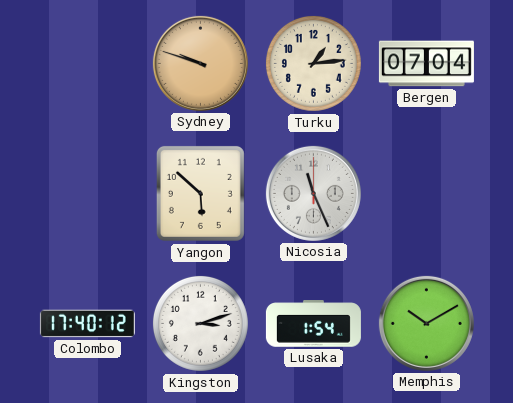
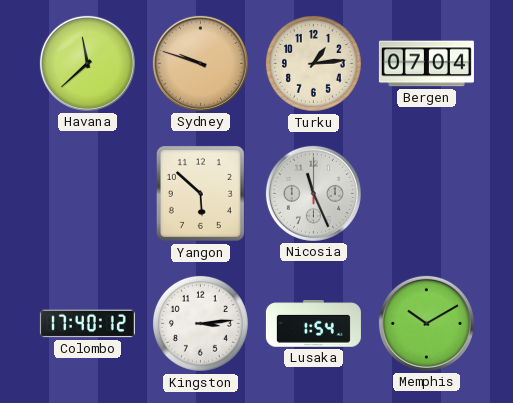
Havana: none -> 11:38 (87, 63)
Kingston: 3:12 -> 3:14 (200, 323)
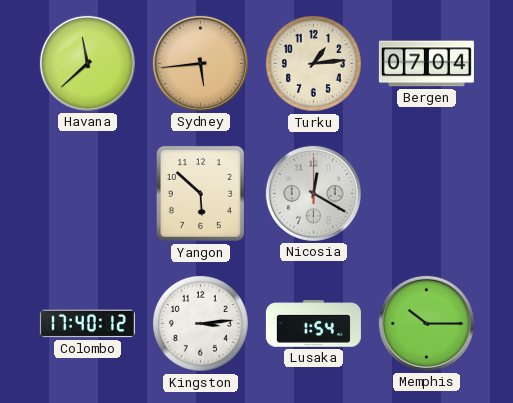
Sydney: 9:48 -> 5:44 (200, 63)
Nicosia: 11:26 -> 12:20 (313, 193)
Memphis: 10:10 -> 10:15 (426, 323)
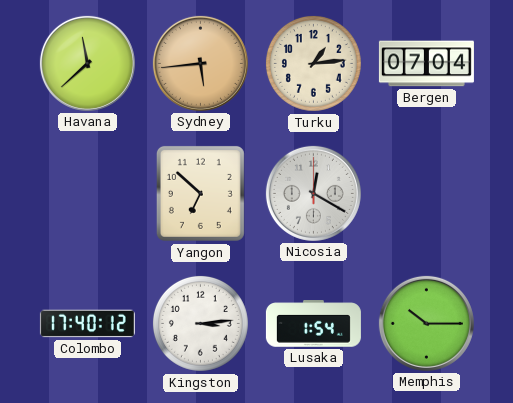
Yangon: 5:52 -> 6:52 (200, 193)
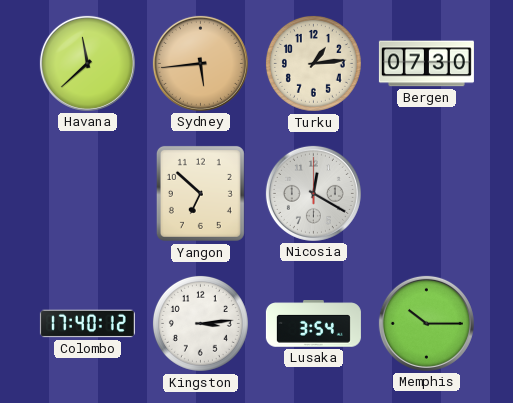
Bergen: 07:04 -> 07:30 (426, 64)
Lusaka: 1:54 -> 3:54 (313, 324)
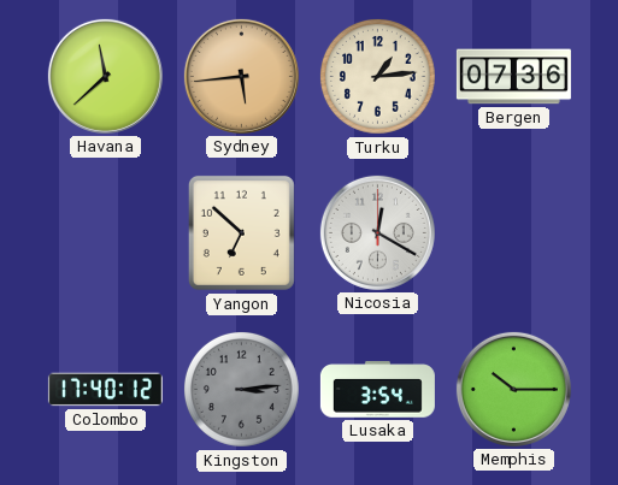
Bergen: 07:30 -> 07:36 (513, 77)
Kingston dial: white -> grey (241, 389)
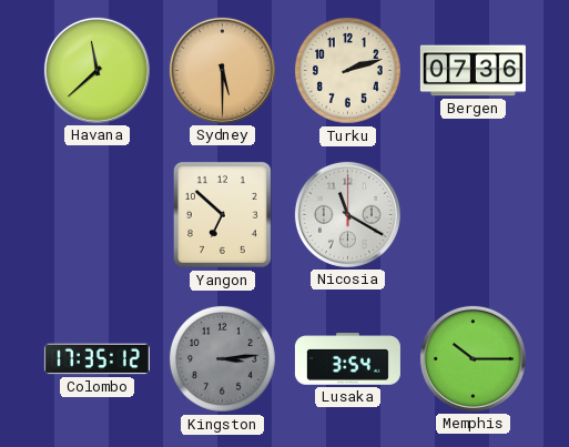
Sydney: 5:44 -> 5:30 (222, 70)
Turku: 1:14 -> 2:12 (347, 70)
Nicosia: 12:20 -> 11:20 (347, 214)
Colombo: 17:40 -> 17:35 (96, 359)
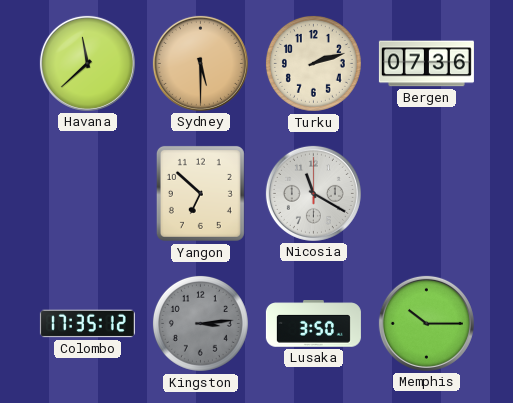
Lusaka: 3:54 -> 3:50 (313, 324)
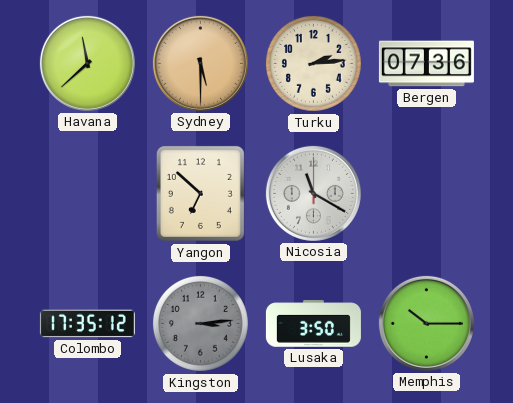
Turku: 2:12 -> 2:14 (313, 63)
